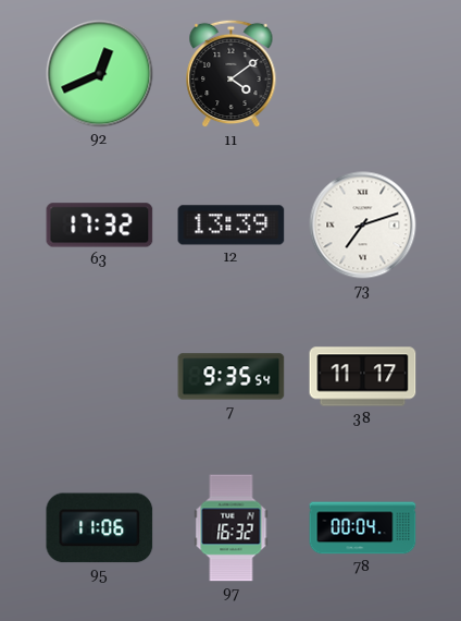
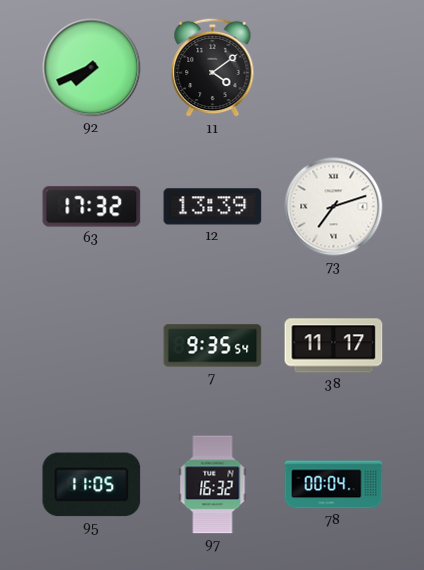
92: 12:41 -> 7:41 (92, 68)
95: 11:06 -> 11:05 (92, 485)
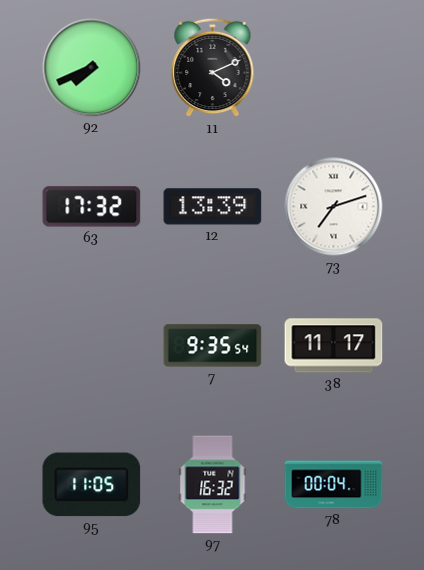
11: 4:09 -> 4:11 (213, 68)
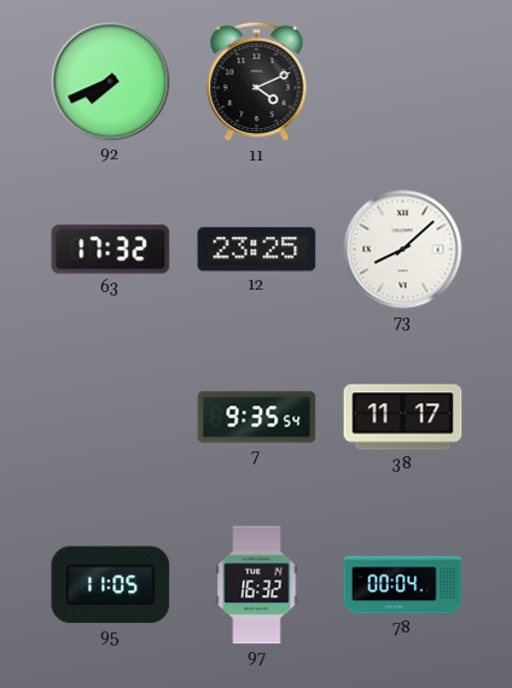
12: 13:39 -> 23:25 (257, 250)
73: 7:12 -> 8:08 (403, 250)
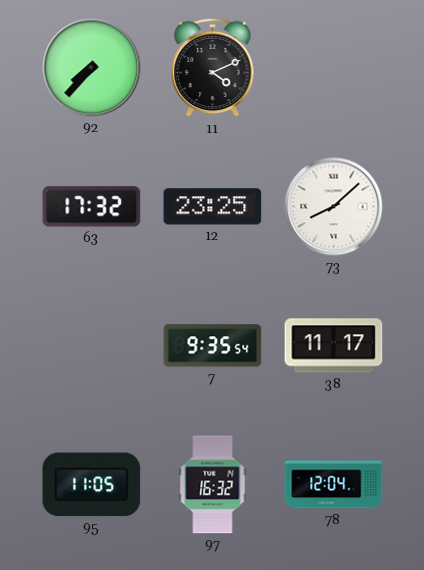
92: 7:41 -> 7:37 (92, 68)
78: 00:04 -> 12:04 (334, 485)
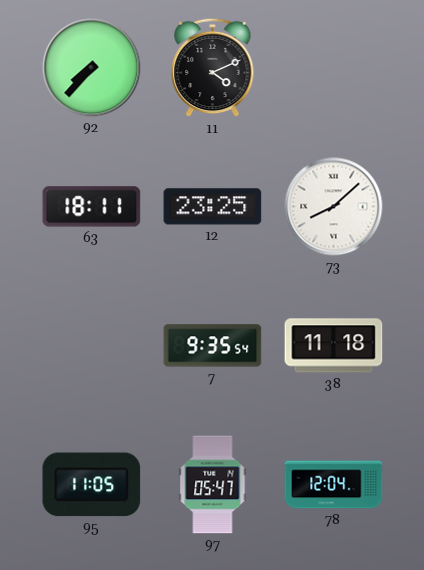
63: 17:32 -> 18:11 (92, 207)
38: 11:17 -> 11:18 (334, 346)
97: 16:32 -> 05:47 (213, 485)
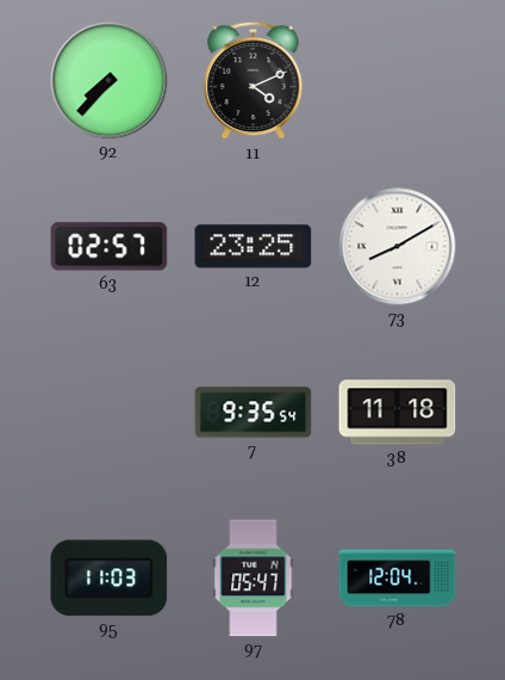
63: 18:11 -> 02:57 (110, 247)
73: 8:08 -> 8:10 (398, 247)
95: 11:05 -> 11:03 (110, 579)
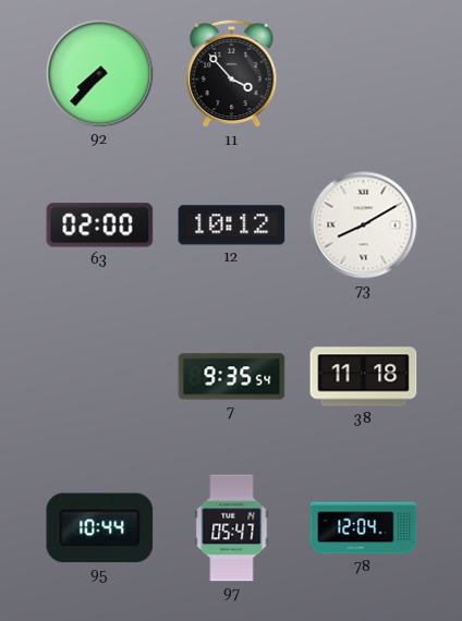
11: 4:11 -> 3:53 (232, 74)
63: 02:57 -> 02:00 (100, 226)
12: 23:25 -> 10:12 (232, 226)
95: 11:03 -> 10:44 (100, 528)
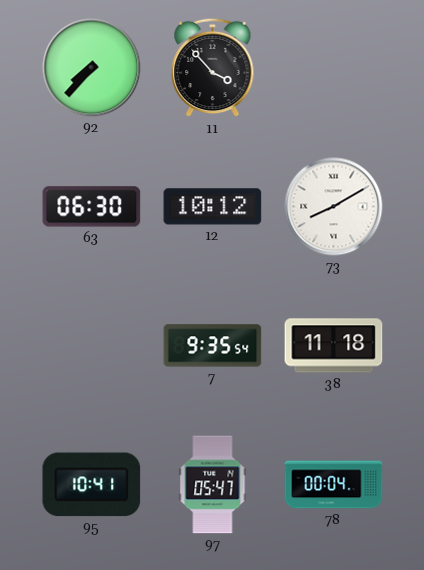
63: 02:00 -> 06:30 (92, 207)
95: 10:44 -> 10:41 (92, 485)
78: 12:04 -> 00:04 (334, 485)
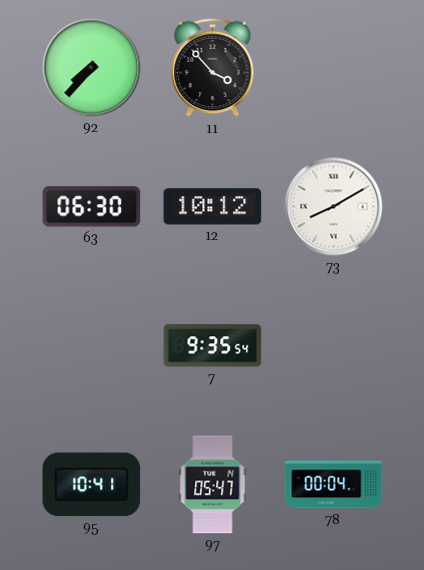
38: 11:18 -> none (334, 346)
